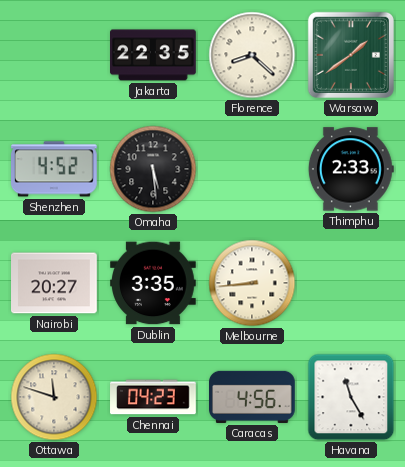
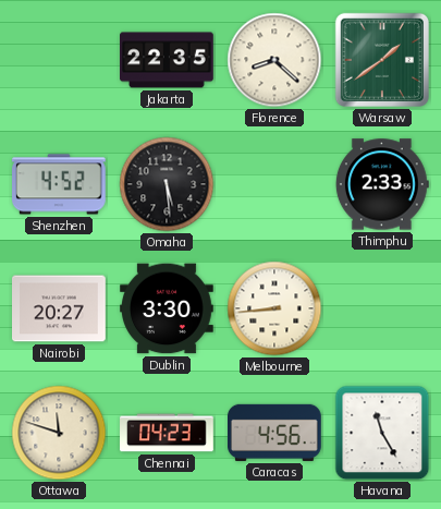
Dublin: 3:35 -> 3:30 (168, 308)
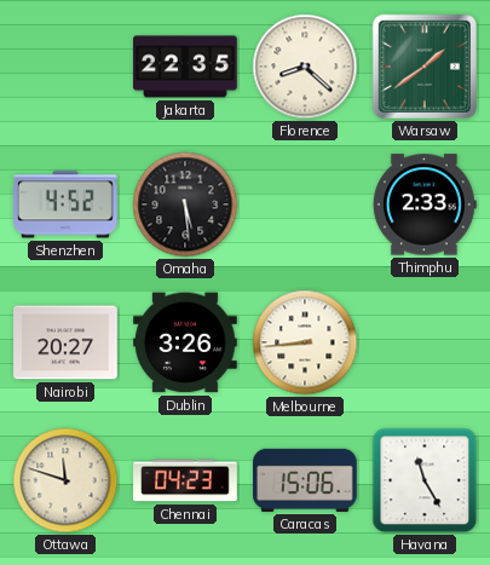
Dublin: 3:30 -> 3:26 (186, 342)
Caracas: 4:56 -> 15:06 (306, 480)
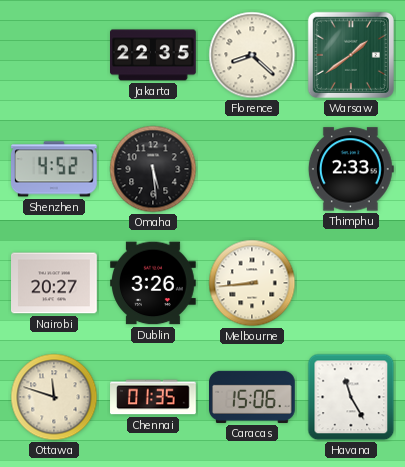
Chennai: 04:23 -> 01:35 (153, 397)
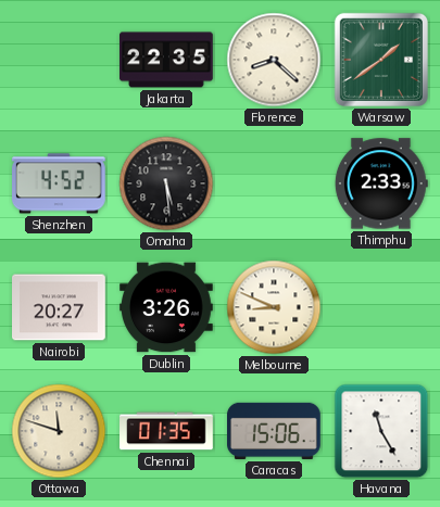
Melbourne: 8:44 -> 8:49 (274, 307)
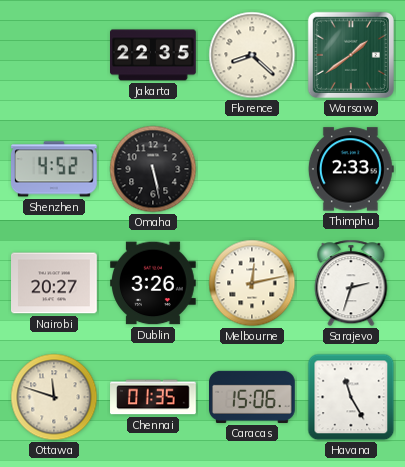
Omaha: 5:29 -> 5:28 (153, 169)
Melbourne: 8:49 -> 12:13 (252, 283)
Sarajevo: none -> 2:33 (351, 283)
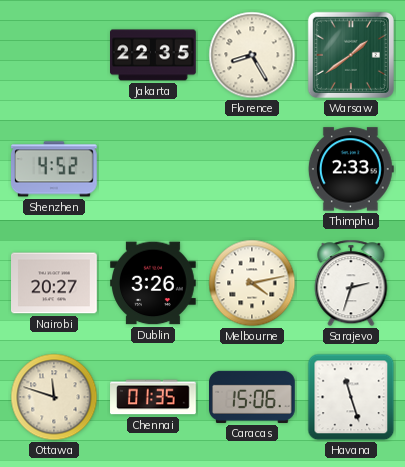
Florence: 8:22 -> 8:25 (252, 55)
Omaha: 5:28 -> none (153, 169)
Melbourne: 12:13 -> 4:13 (252, 283)
Havana: 11:25 -> 11:27 (351, 397)
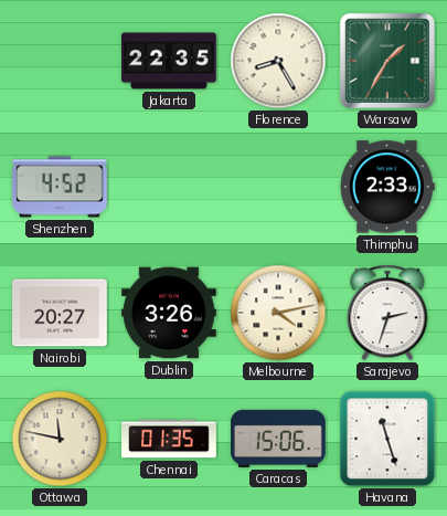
Warsaw: 1:39 -> 1:35 (387, 61)
Ottawa: 11:48 -> 11:47 (60, 439)
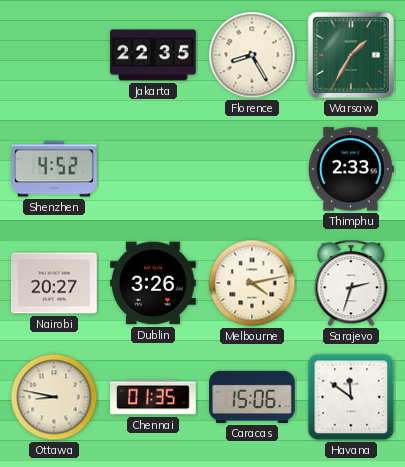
Ottawa: 11:47 -> 8:47 (54, 397)
Havana: 11:27 -> 11:51 (351, 397)
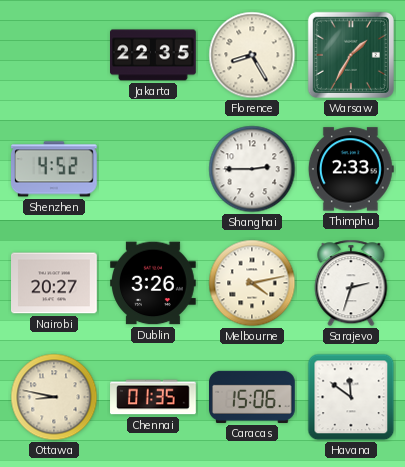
Shanghai: none -> 2:45 (252, 169)
